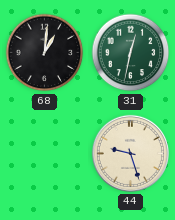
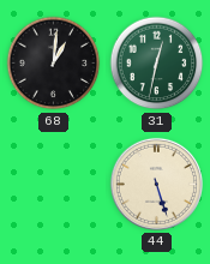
44: 9:27 -> 5:27 (156, 184)
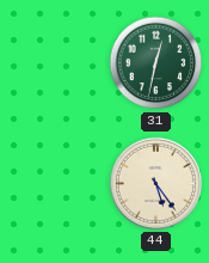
68: 1:01 -> none (54, 64)
44: 5:27 -> 5:24 (155, 183)
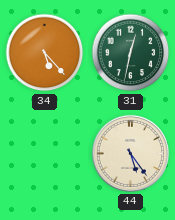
34: none -> 5:23 (45, 53)
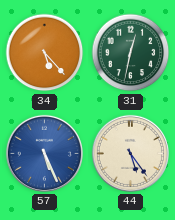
57: none -> 5:26 (44, 153)
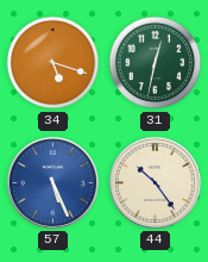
34: 5:23 -> 5:18 (53, 63)
44: 5:24 -> 10:24 (155, 182)
